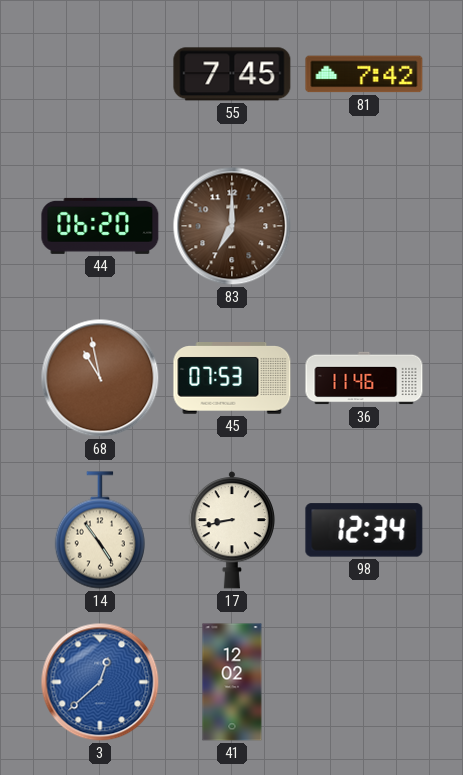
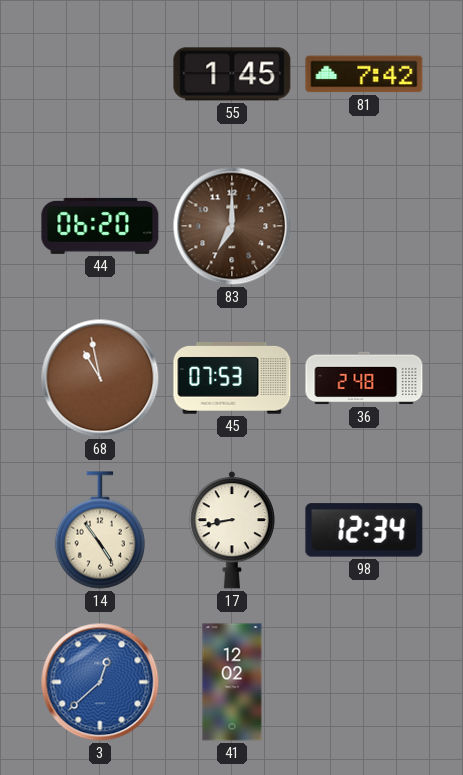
55: 7:45 -> 1:45 (232, 74)
36: 11:46 -> 2:48 (364, 378)
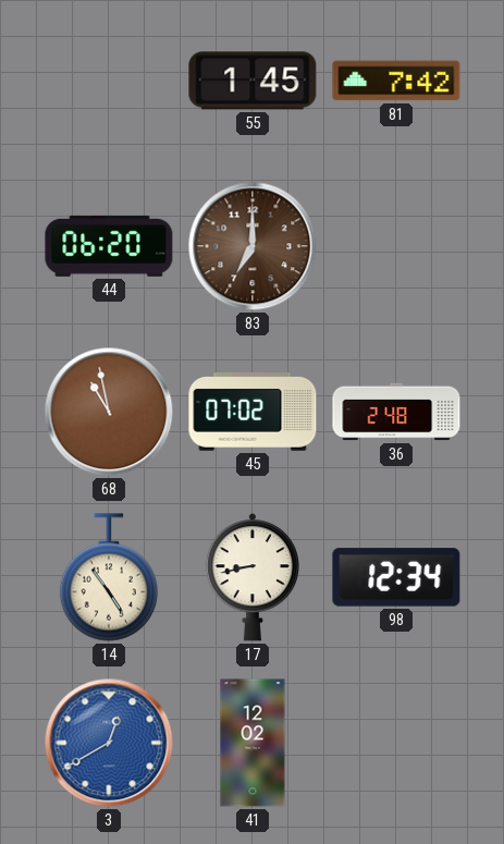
45: 07:53 -> 07:02 (253, 412)
3: 12:38 -> 12:40 (109, 743)
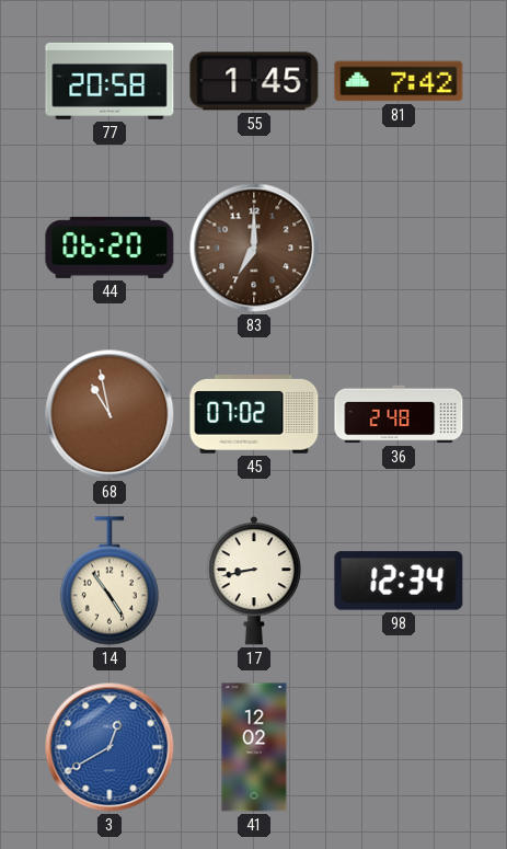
77: none -> 20:58 (110, 81)
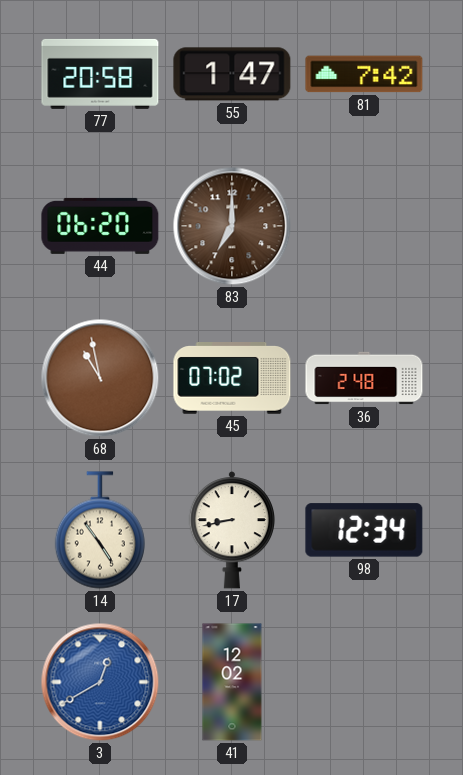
55: 1:45 -> 1:47 (232, 74)
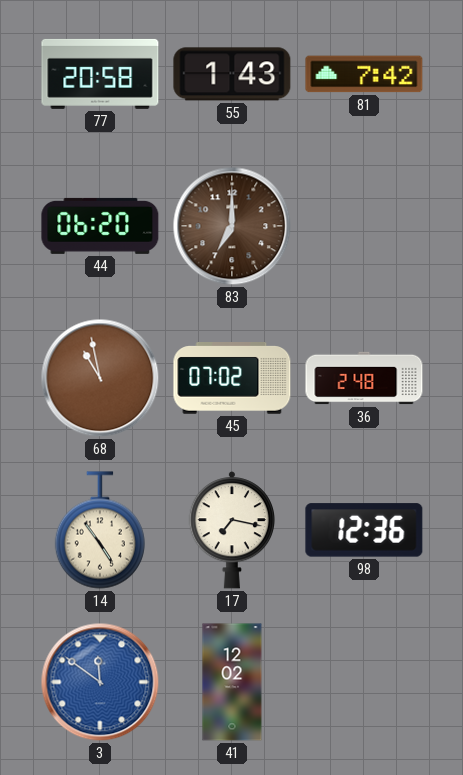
55: 1:47 -> 1:43 (232, 74)
17: 8:43 -> 7:17 (231, 530)
98: 12:34 -> 12:36 (364, 530)
3: 12:40 -> 11:51 (100, 682)
